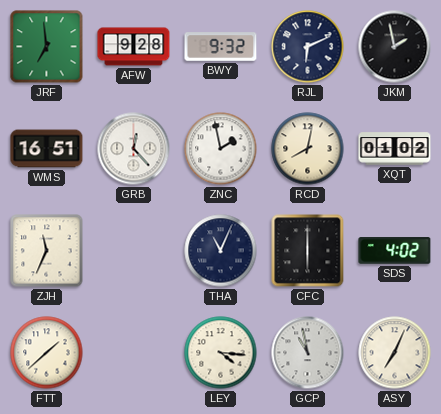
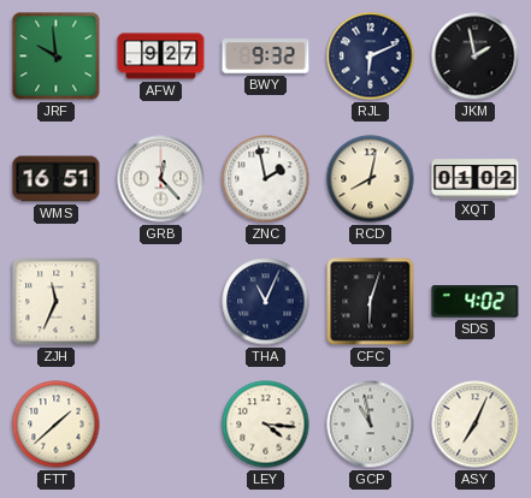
JRF: 6:59 -> 9:59 (57, 57)
AFW: 9:28 -> 9:27 (161, 57)
CFC: 6:00 -> 6:03 (371, 302)
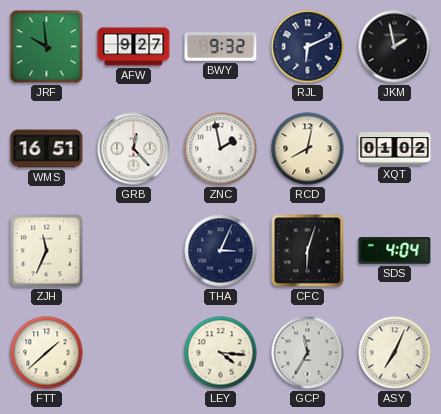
THA: 11:04 -> 3:04 (221, 251)
SDS: 4:02 -> 4:04 (395, 251)
GCP: 10:58 -> 11:35 (308, 353)
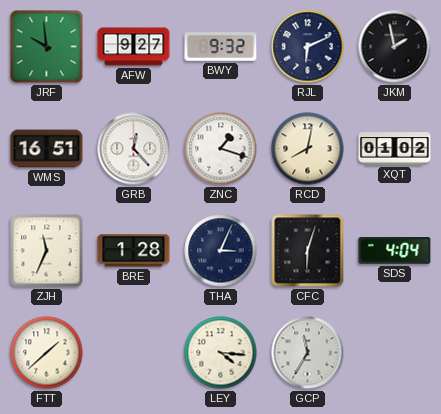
ZNC: 1:58 -> 1:18 (221, 149)
BRE: none -> 1:28 (134, 251)
ASY: 7:04 -> none (395, 353)
